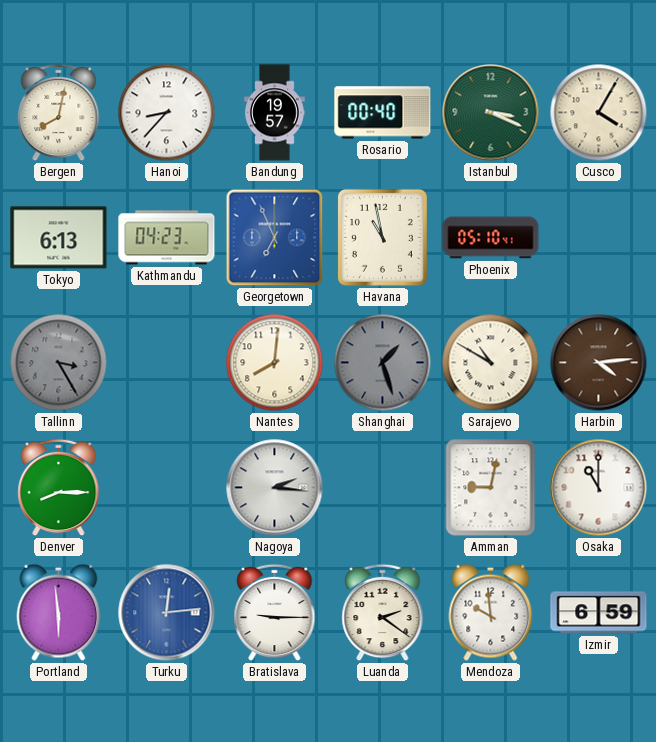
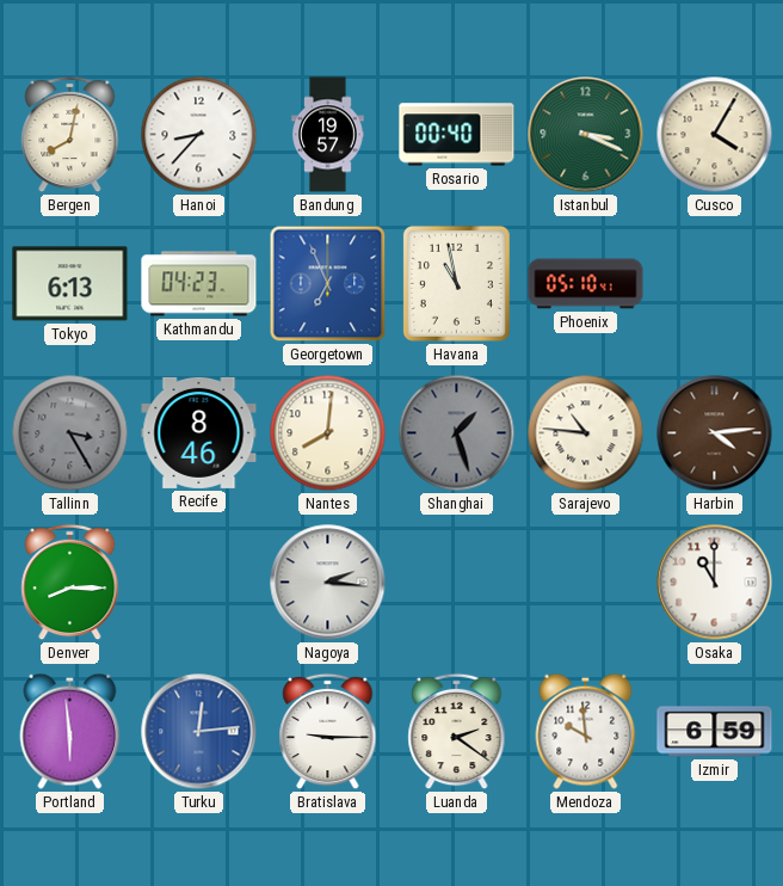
Recife: none -> 8:46 (199, 432)
Sarajevo: 10:50 -> 10:46 (586, 433)
Amman: 9:02 -> none (491, 488)
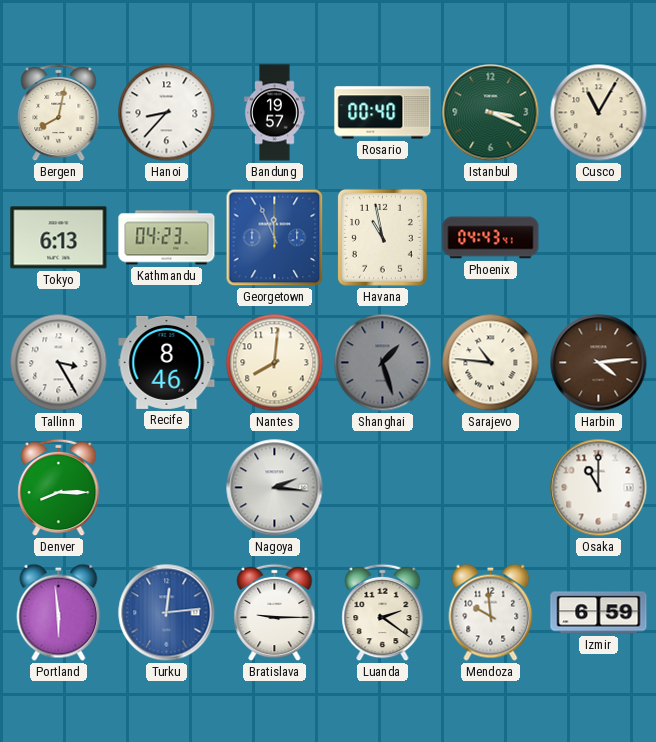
Cusco: 4:05 -> 11:05 (599, 113)
Georgetown: 6:56 -> 11:56 (275, 238)
Phoenix: 05:10 -> 04:43 (491, 238)
Tallinn dial: grey -> white (59, 363)
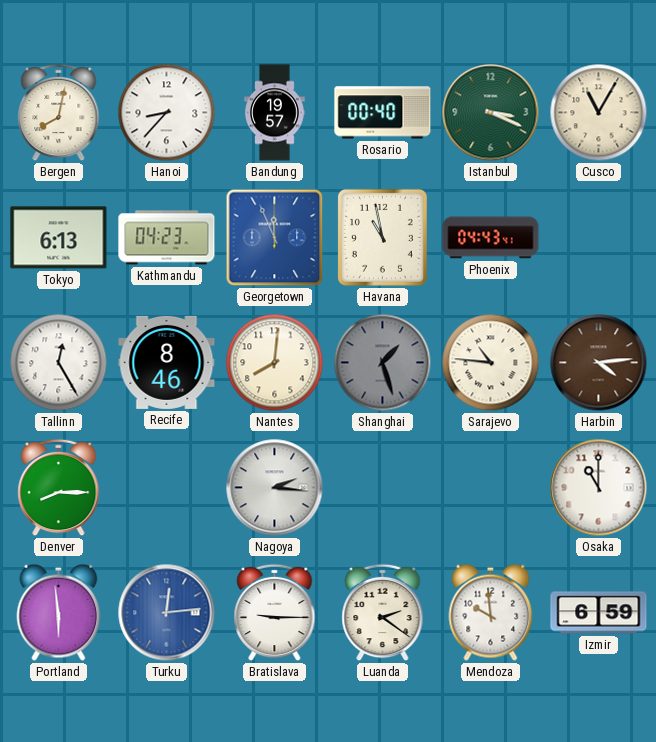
Tallinn: 3:25 -> 12:25 (59, 363)
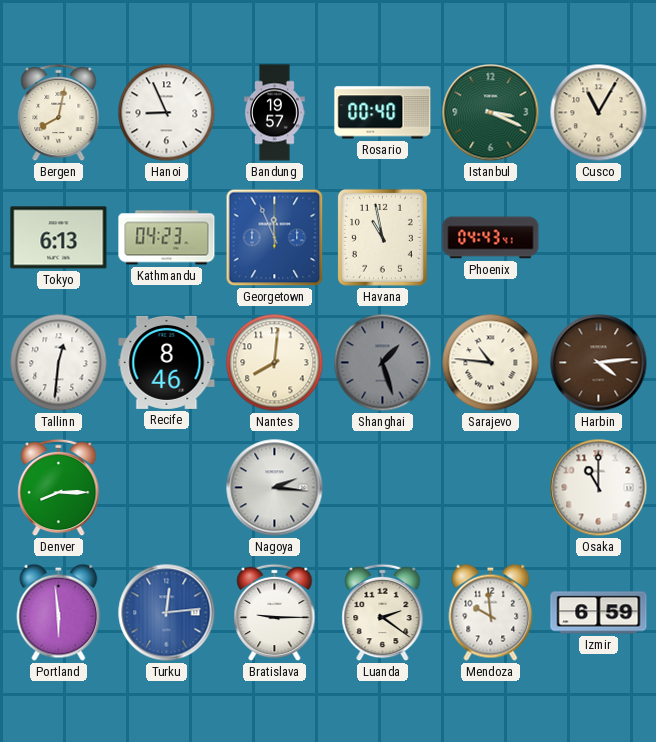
Hanoi: 8:37 -> 8:56 (167, 113)
Tallinn: 12:25 -> 12:31 (59, 363)
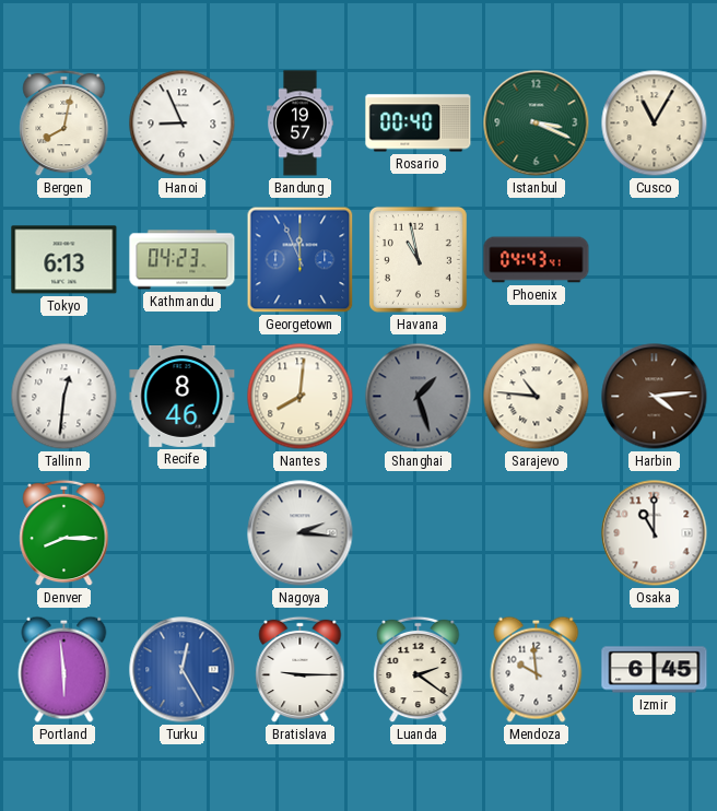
Turku: 12:14 -> 12:25 (183, 670)
Izmir: 6:59 -> 6:45 (655, 670)
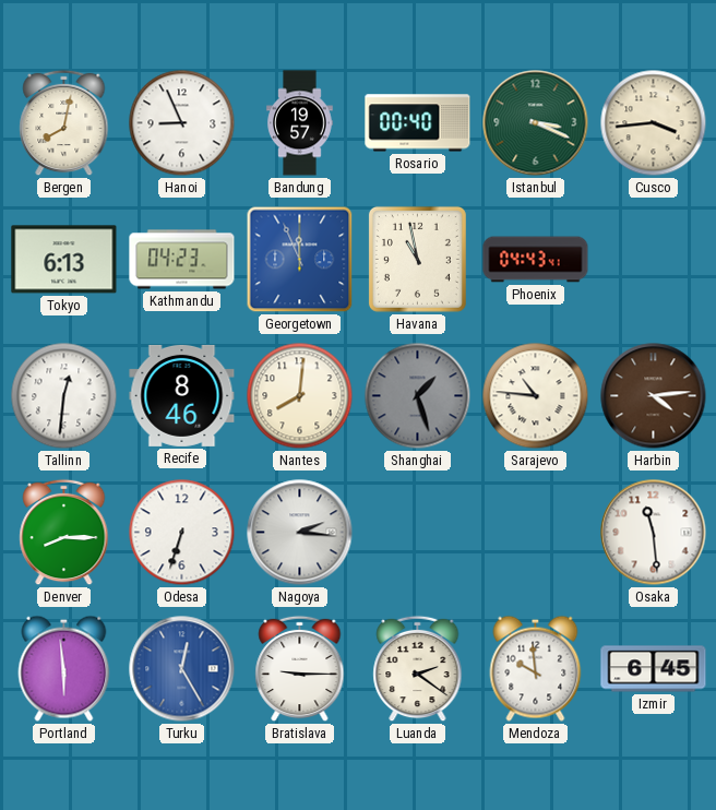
Cusco: 11:05 -> 3:44 (654, 123)
Odesa: none -> 6:33 (182, 533)
Osaka: 11:00 -> 11:29 (654, 533)
